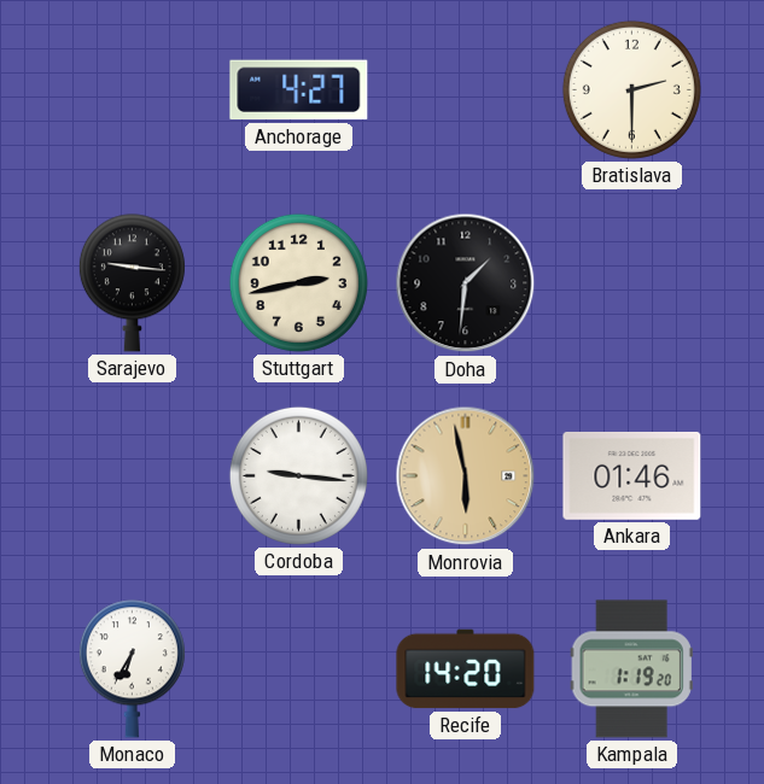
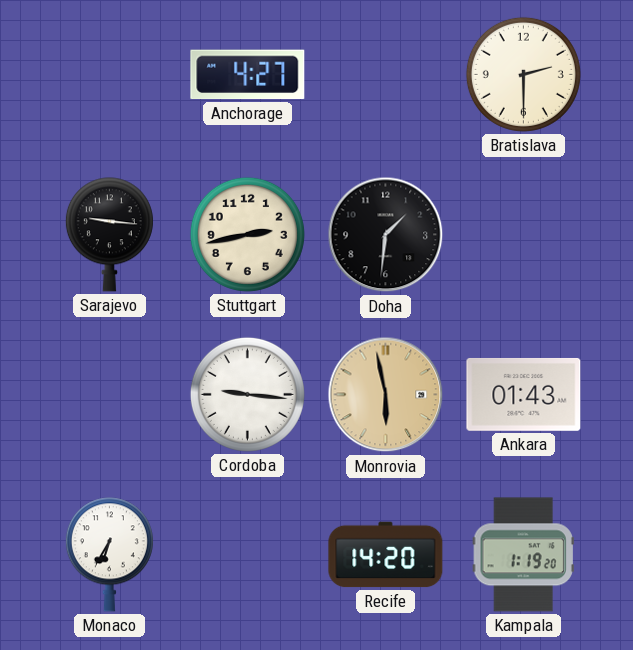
Ankara: 01:46 -> 01:43 (524, 394)
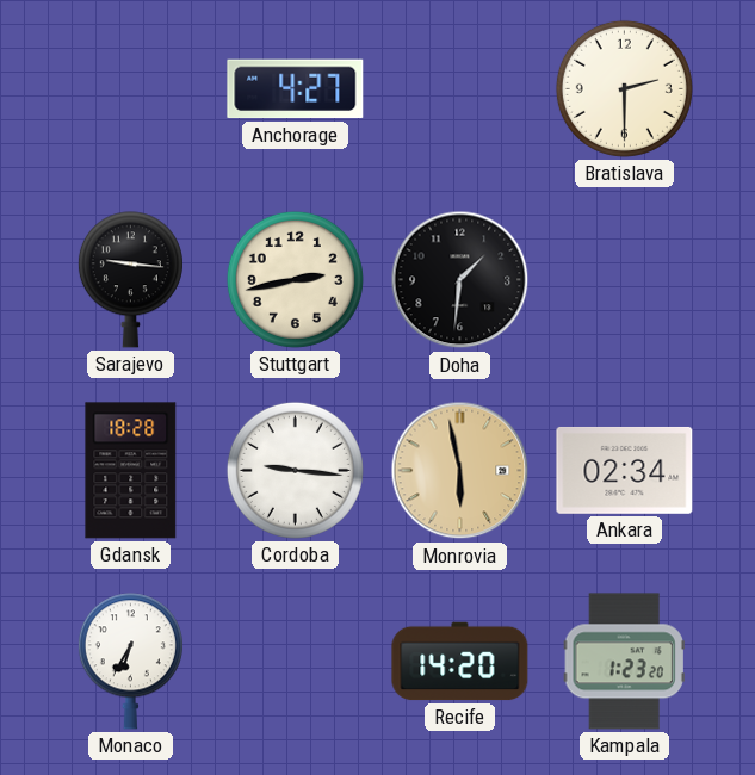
Gdansk: none -> 18:28 (131, 471)
Ankara: 01:43 -> 02:34 (625, 470)
Kampala: 1:19 -> 1:23 (624, 662)
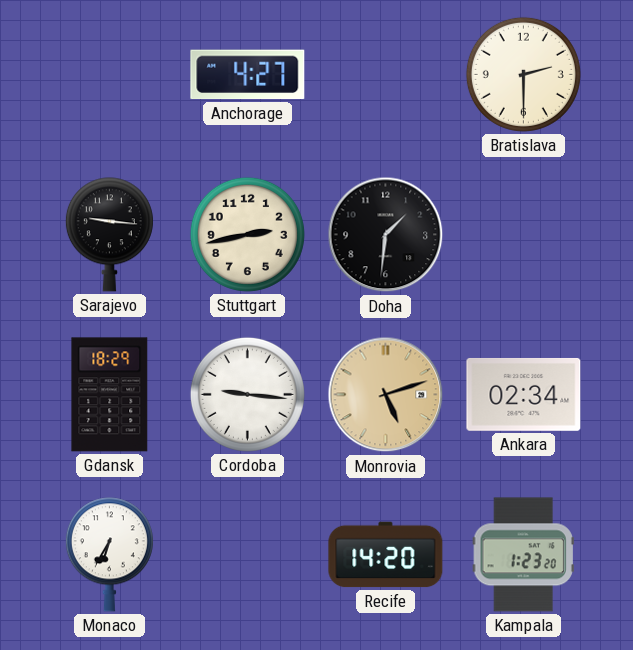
Gdansk: 18:28 -> 18:29 (110, 395)
Monrovia: 5:58 -> 5:12 (386, 395)
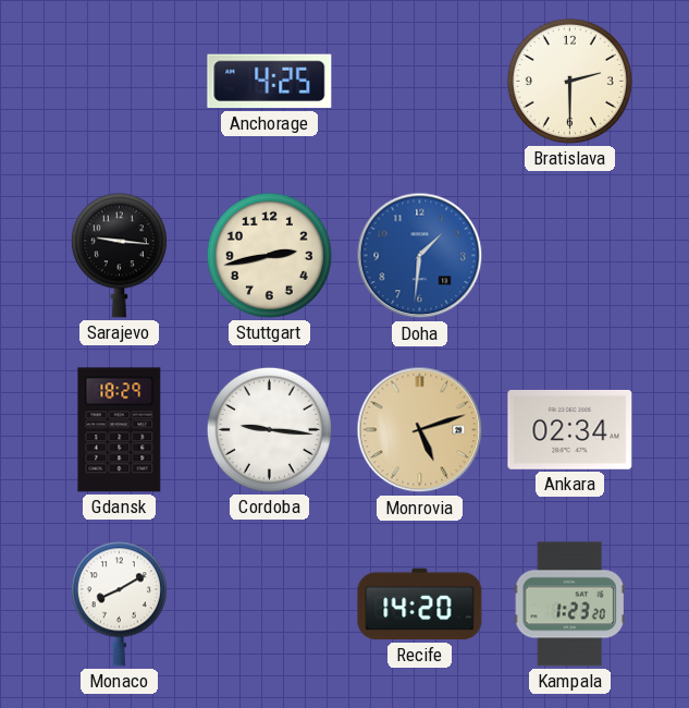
Anchorage: 4:27 -> 4:25 (270, 82)
Doha dial: black -> blue (420, 256)
Monaco: 6:35 -> 8:10 (119, 605)
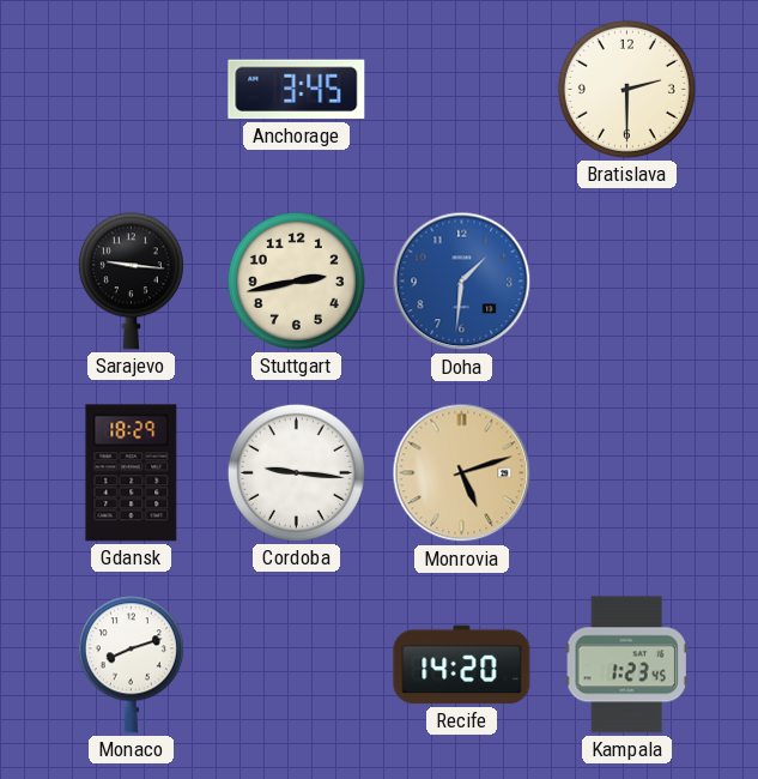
Anchorage: 4:25 -> 3:45 (297, 90)
Ankara: 02:34 -> none (570, 429)
Monaco: 8:10 -> 8:12 (131, 665)
Kampala: 1:23:20 -> 1:23:45 (626, 665)
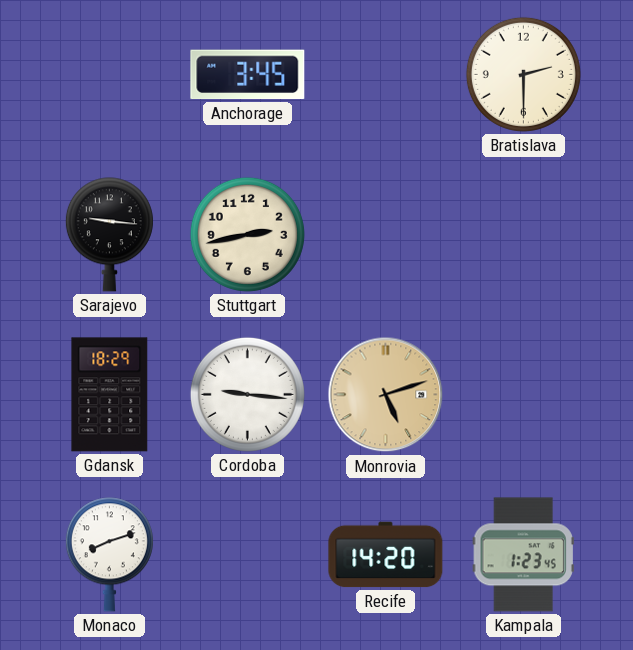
Doha: 1:31 -> none (462, 282)
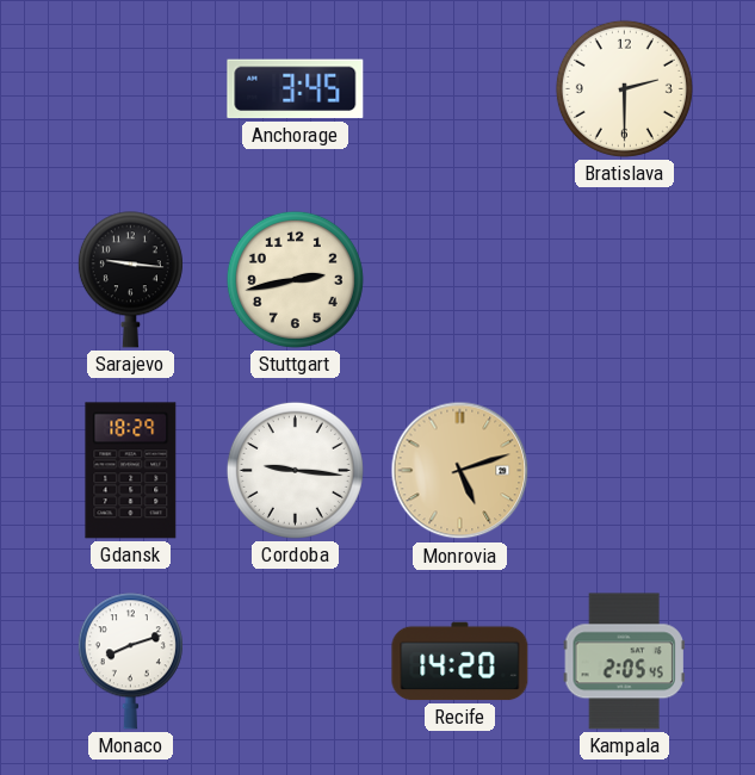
Kampala: 1:23 -> 2:05 (624, 662)
